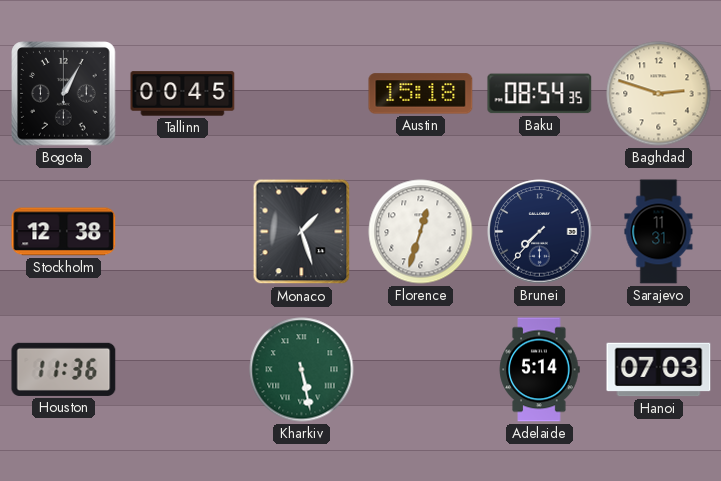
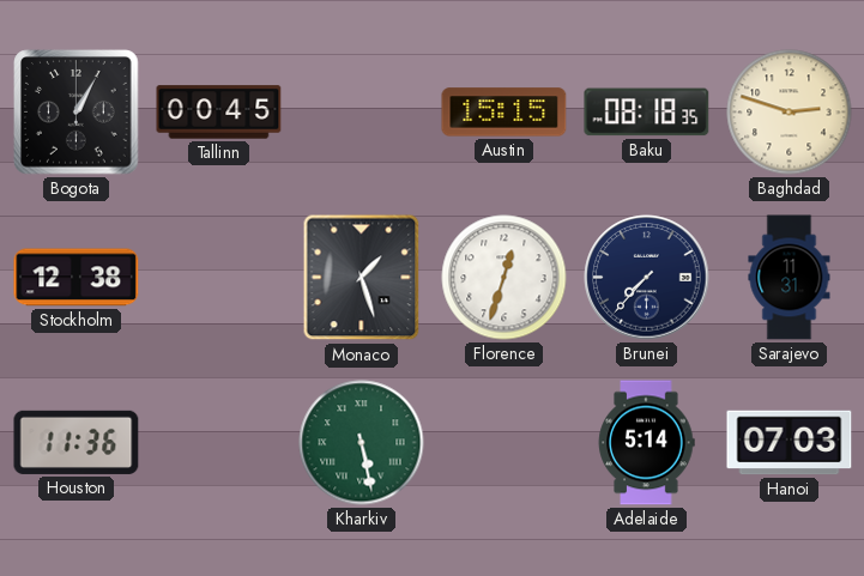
Austin: 15:18 -> 15:15 (504, 113)
Baku: 08:54 -> 08:18 (647, 113)
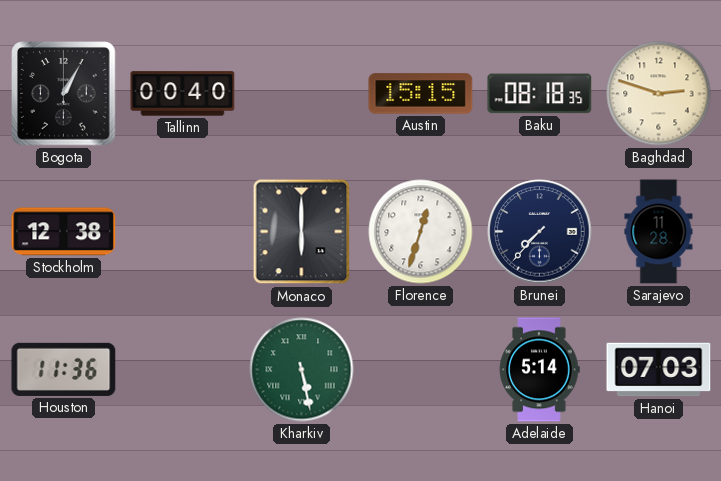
Tallinn: 00:45 -> 00:40 (183, 94)
Monaco: 1:27 -> 6:00 (302, 232)
Sarajevo: 11:31 -> 11:28 (659, 232)
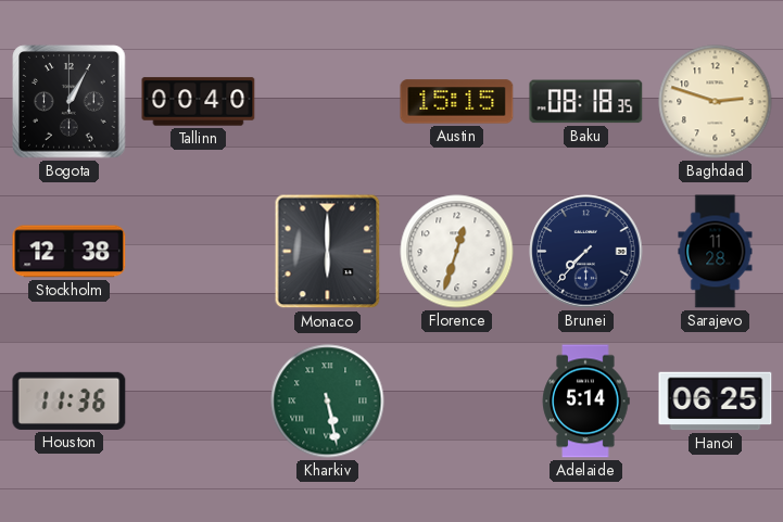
Hanoi: 07:03 -> 06:25 (716, 402)
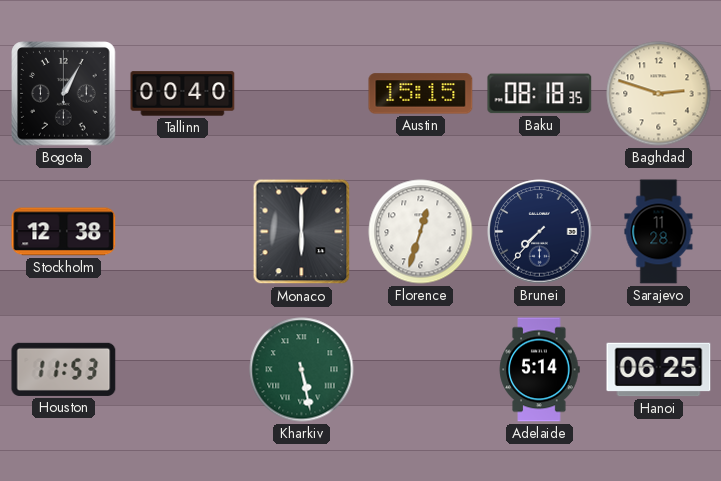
Houston: 11:36 -> 11:53 (64, 369)
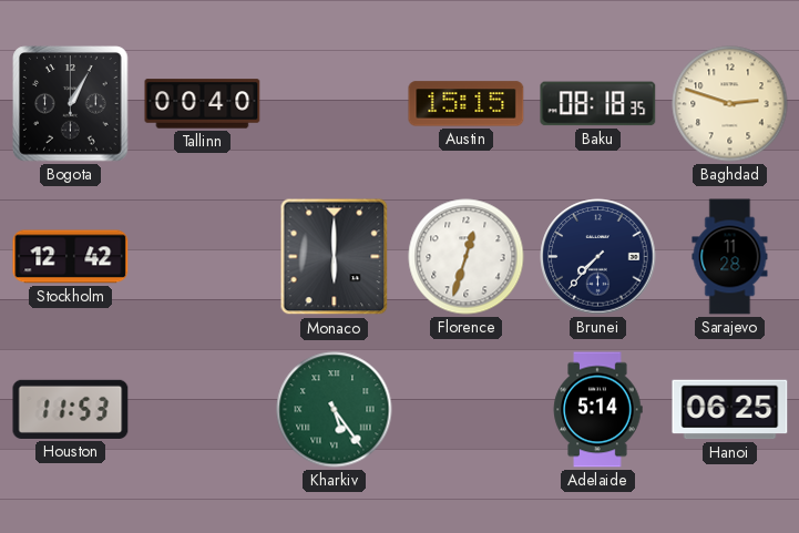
Stockholm: 12:38 -> 12:42 (71, 257)
Kharkiv: 5:28 -> 5:24 (335, 410)
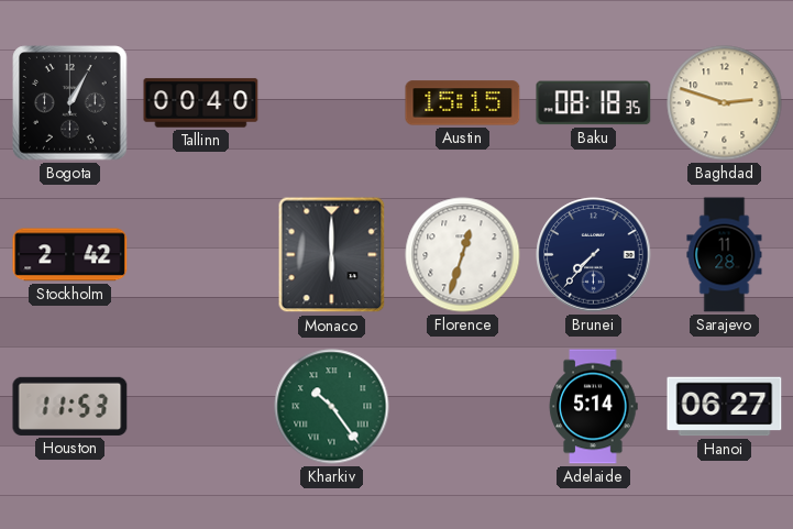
Stockholm: 12:42 -> 2:42 (70, 255)
Kharkiv: 5:24 -> 10:24 (332, 407)
Hanoi: 06:25 -> 06:27 (725, 407)
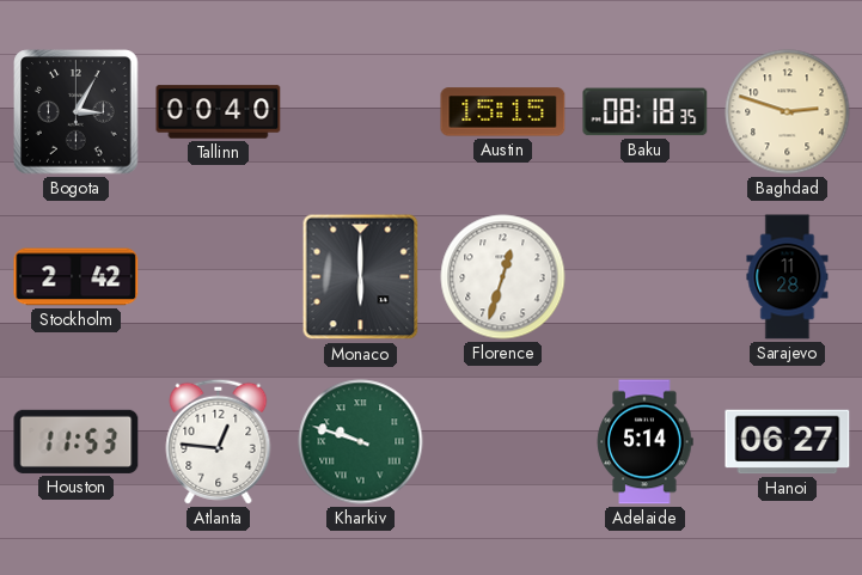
Bogota: 1:05 -> 3:05 (77, 112)
Brunei: 7:37 -> none (594, 255)
Atlanta: none -> 12:46 (219, 441)
Kharkiv: 10:24 -> 9:48 (361, 442)
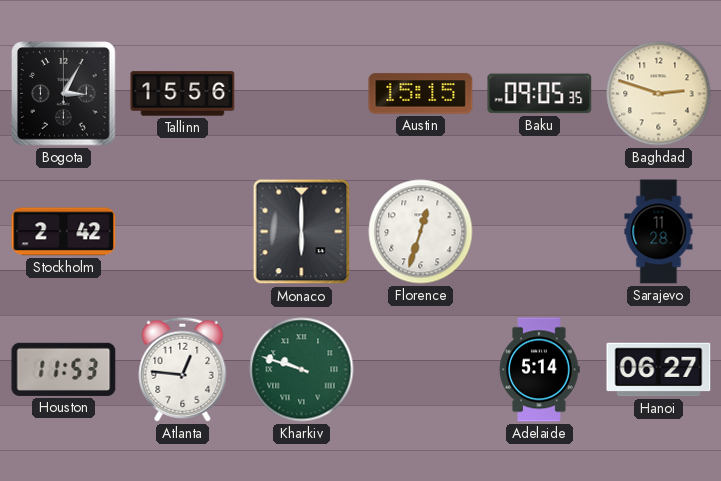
Tallinn: 00:40 -> 15:56 (183, 94)
Baku: 08:18 -> 09:05 (540, 94)
